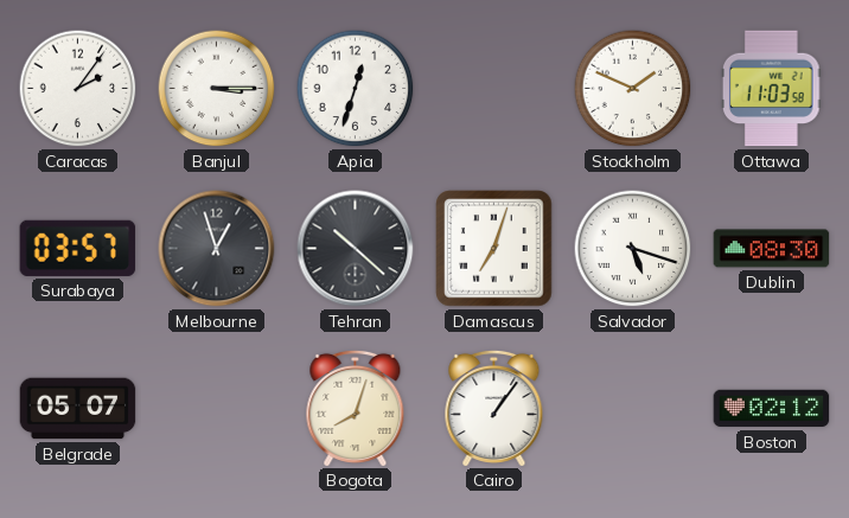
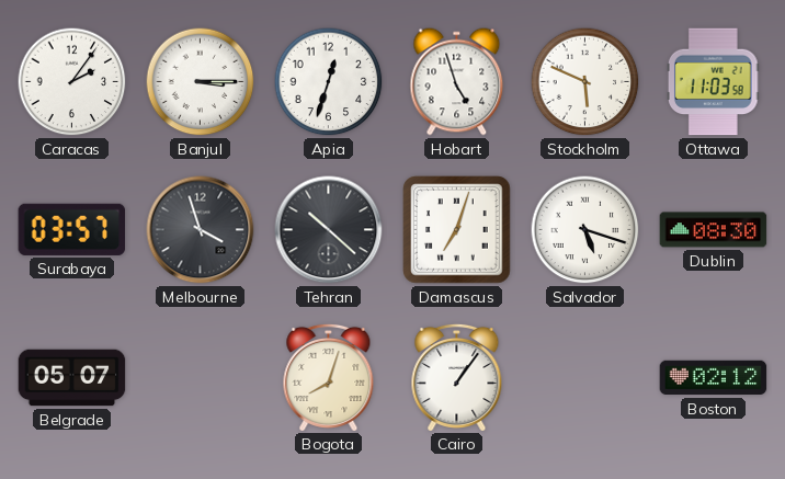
Hobart: none -> 4:57 (457, 82)
Stockholm: 1:49 -> 5:49 (585, 82)
Melbourne: 12:57 -> 3:57 (201, 230)
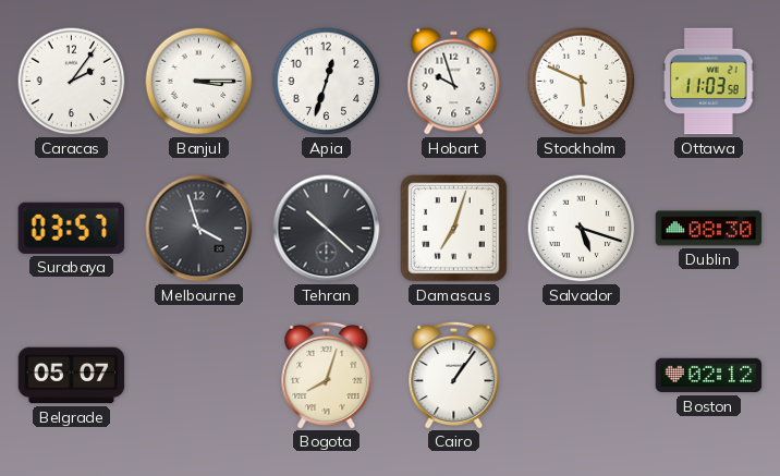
Hobart: 4:57 -> 9:57 (454, 82)
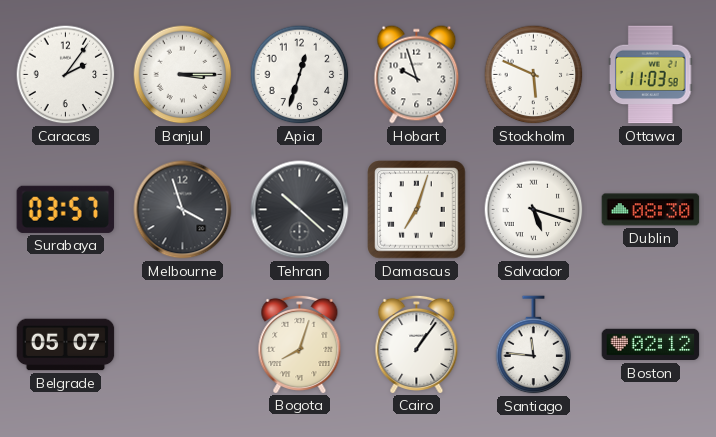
Santiago: none -> 11:46 (534, 345)
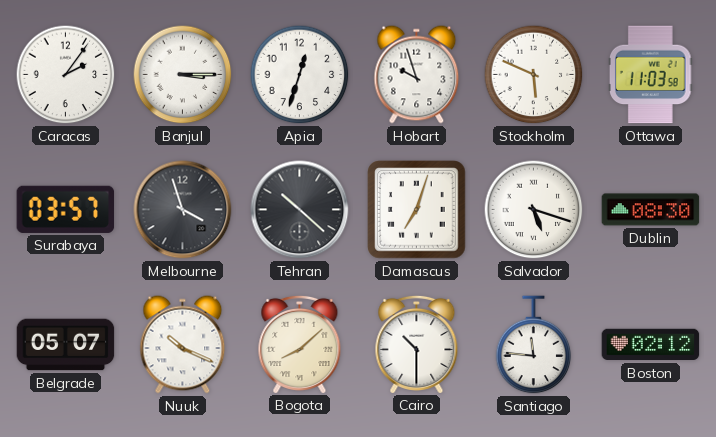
Nuuk: none -> 10:19 (183, 345)
Bogota: 8:03 -> 8:08 (300, 344)
Cairo: 1:06 -> 10:30 (417, 344)
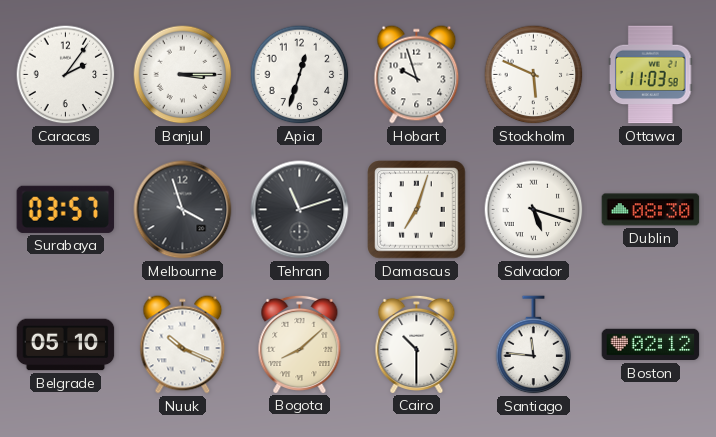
Tehran: 10:22 -> 11:12 (300, 210)
Belgrade: 05:07 -> 05:10 (66, 345)
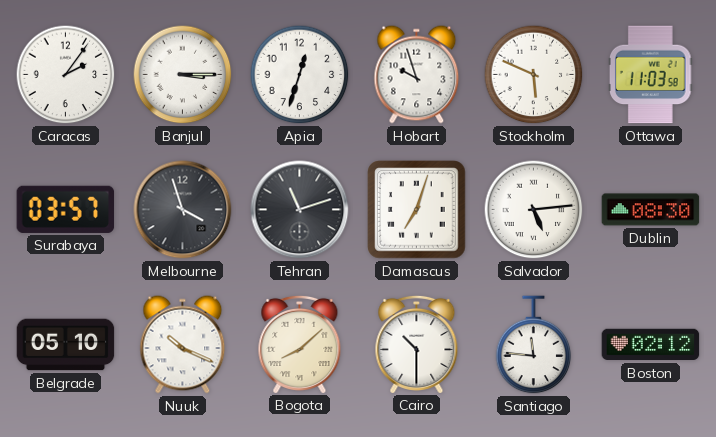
Salvador: 5:18 -> 5:14 (534, 210)
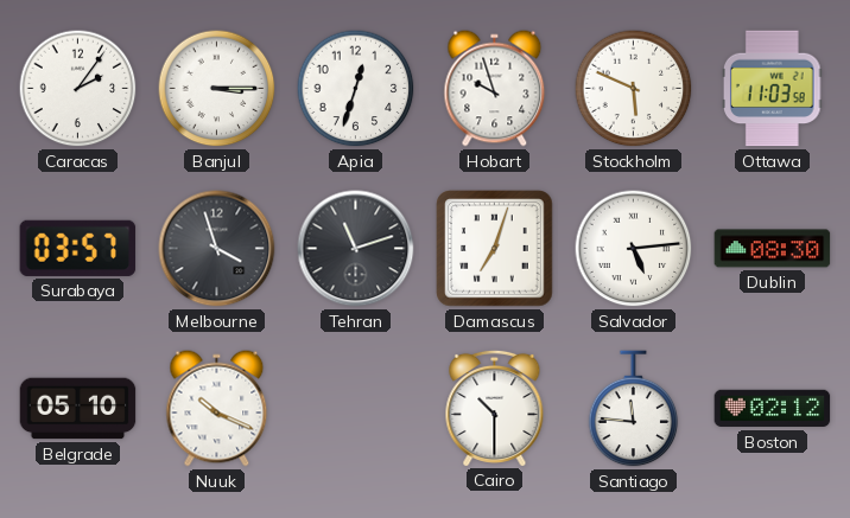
Bogota: 8:08 -> none (300, 344)
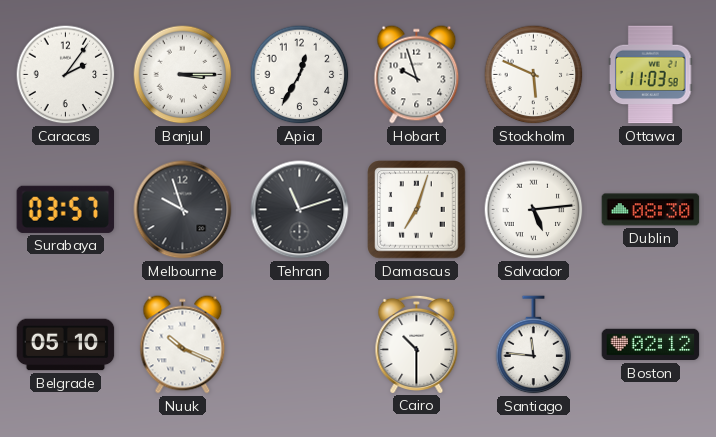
Apia: 12:33 -> 12:35 (300, 75)
Melbourne: 3:57 -> 9:57 (183, 210)
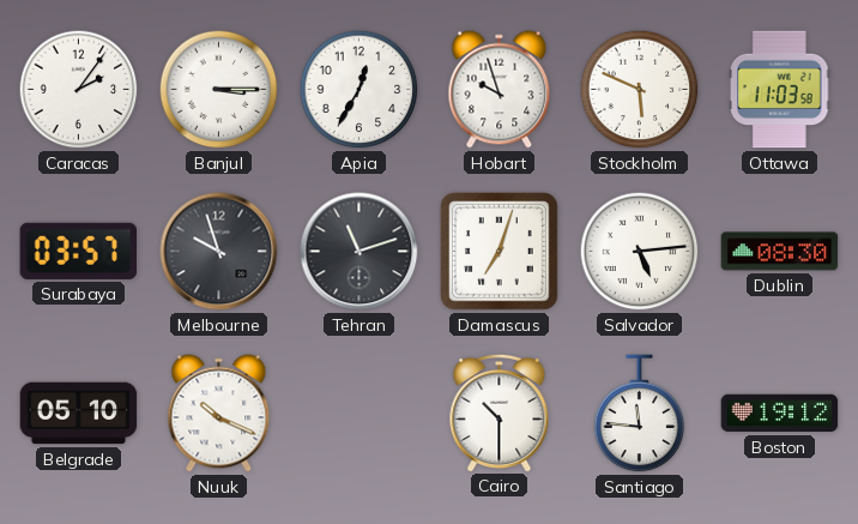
Boston: 02:12 -> 19:12 (780, 414)
